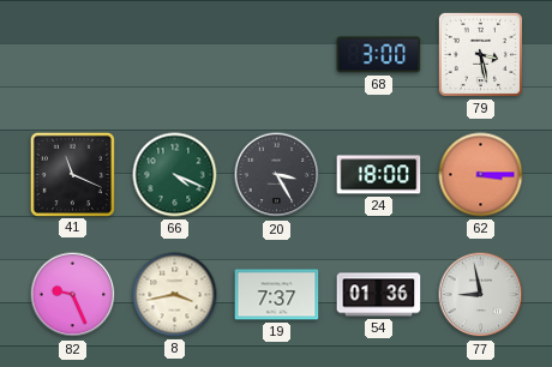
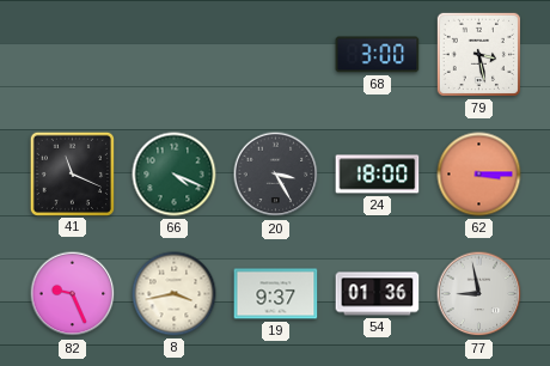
19: 7:37 -> 9:37 (276, 294)
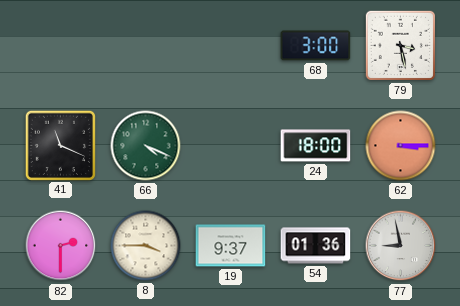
20: 3:25 -> none (276, 175)
82: 9:26 -> 2:30 (61, 246)
8: 3:43 -> 3:45 (146, 246)
